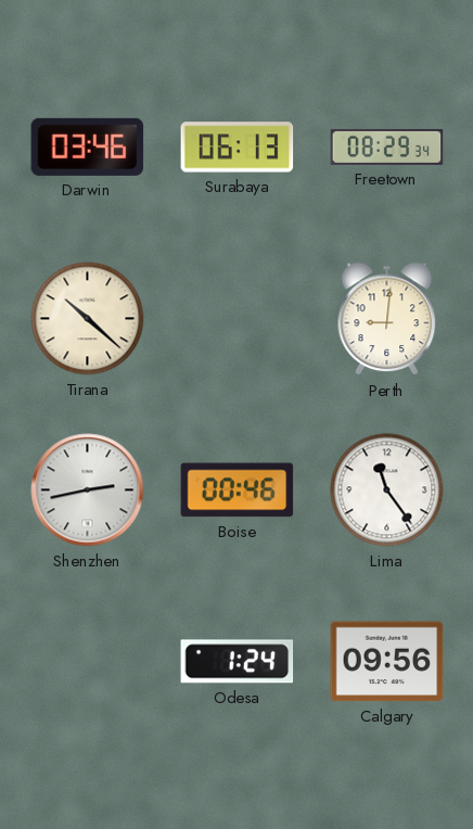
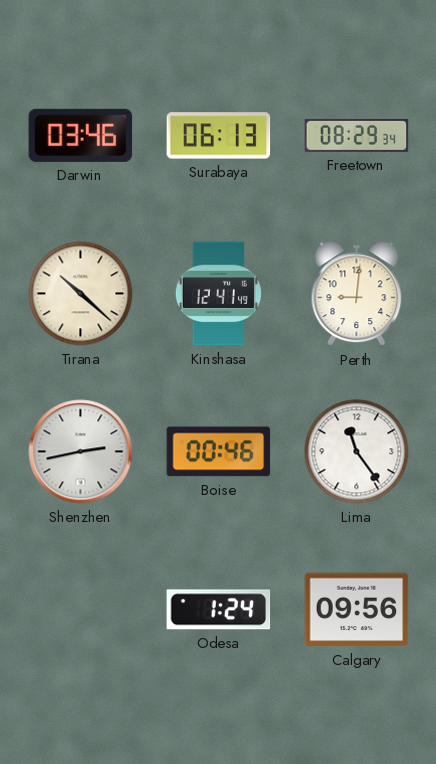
Kinshasa: none -> 12:41 (218, 294)
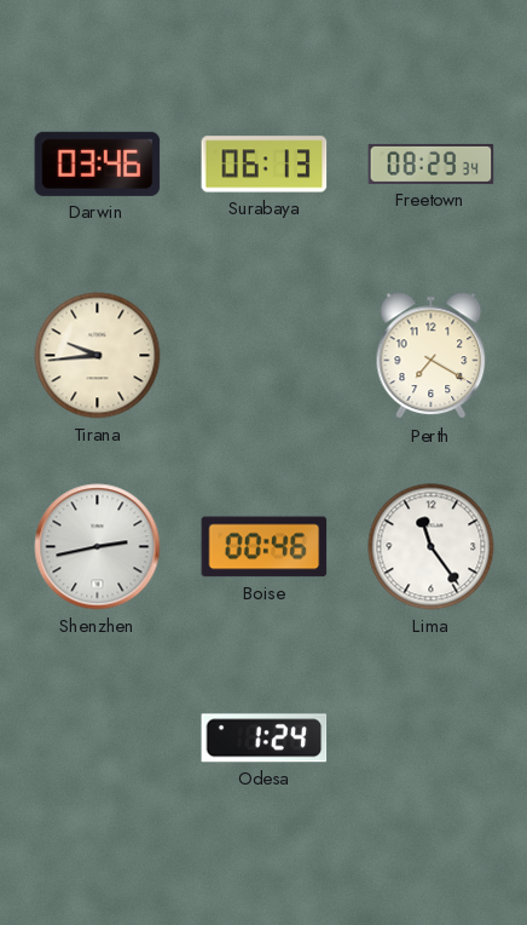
Tirana: 10:22 -> 9:44 (98, 356)
Kinshasa: 12:41 -> none (218, 294)
Perth: 9:01 -> 7:20 (432, 356)
Calgary: 09:56 -> none (357, 610)
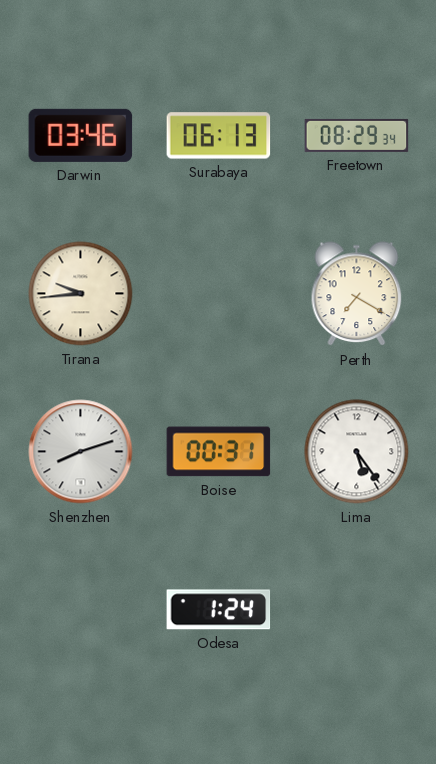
Shenzhen: 2:43 -> 8:12 (81, 452)
Boise: 00:46 -> 00:31 (219, 452)
Lima: 11:24 -> 5:24 (357, 452)
